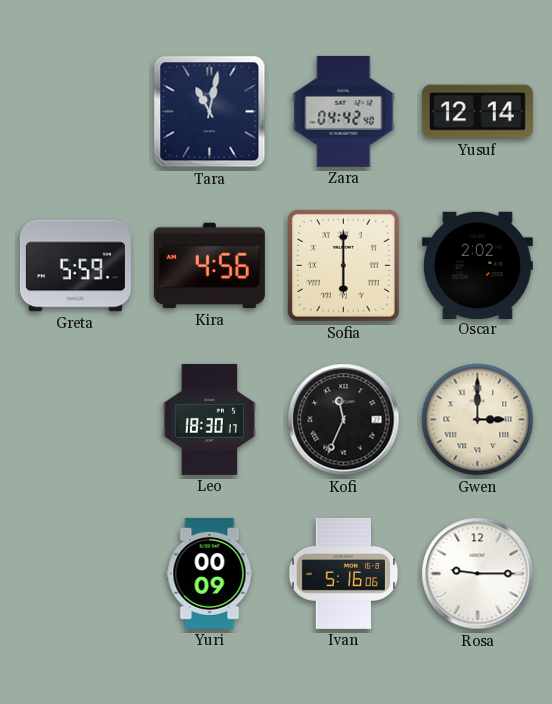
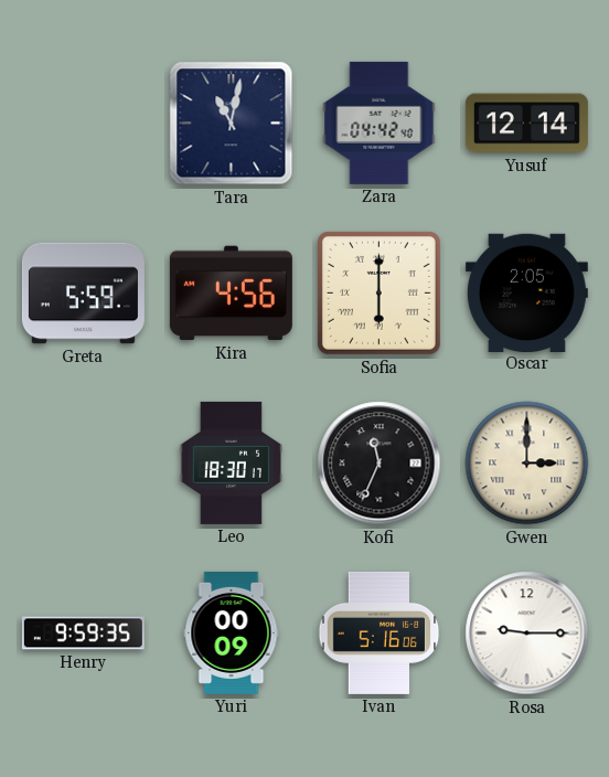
Oscar: 2:02 -> 2:05 (526, 292)
Henry: none -> 9:59 (83, 634)
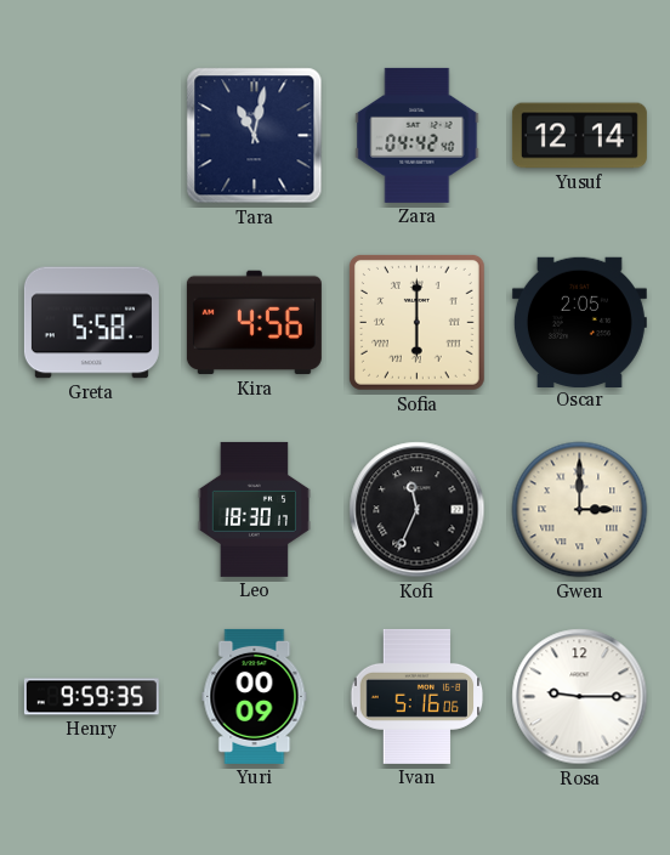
Greta: 5:59 -> 5:58 (91, 323)
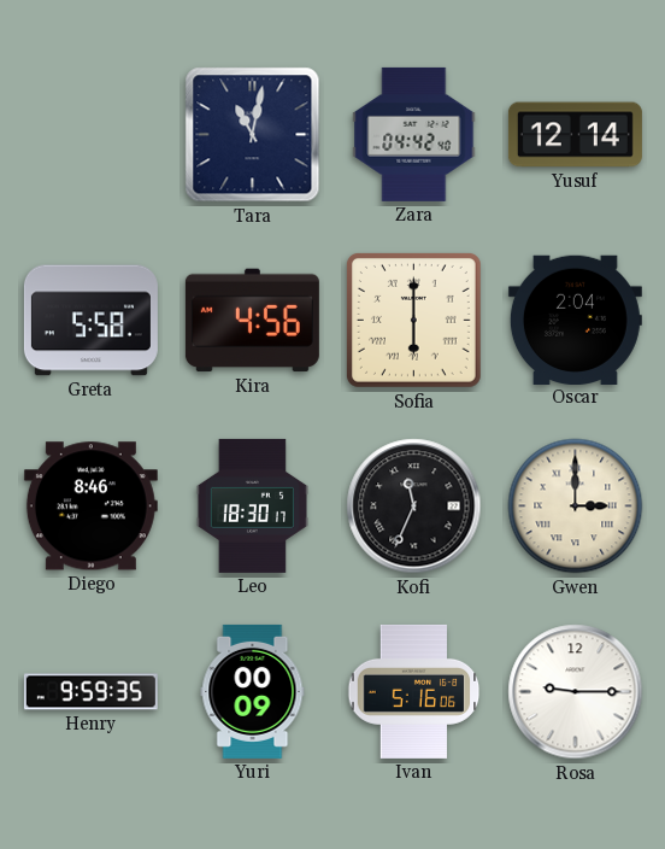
Oscar: 2:05 -> 2:04 (575, 320)
Diego: none -> 8:46 (90, 507)
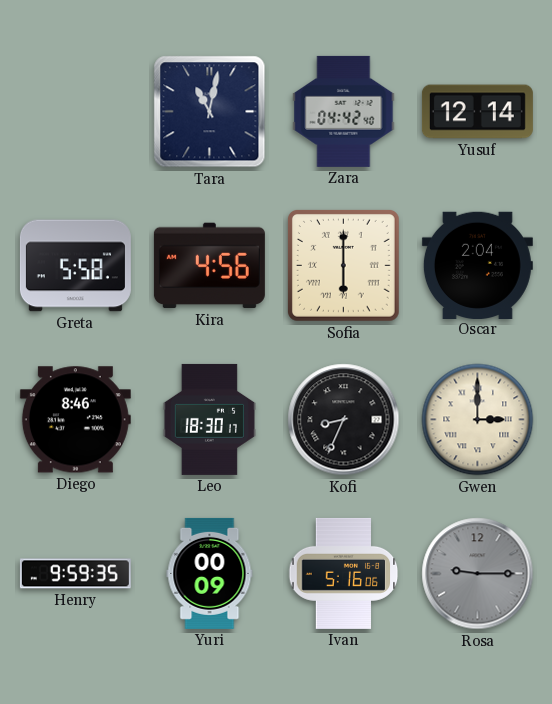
Kofi: 11:34 -> 8:34 (344, 420)
Rosa dial: white -> grey (478, 574)
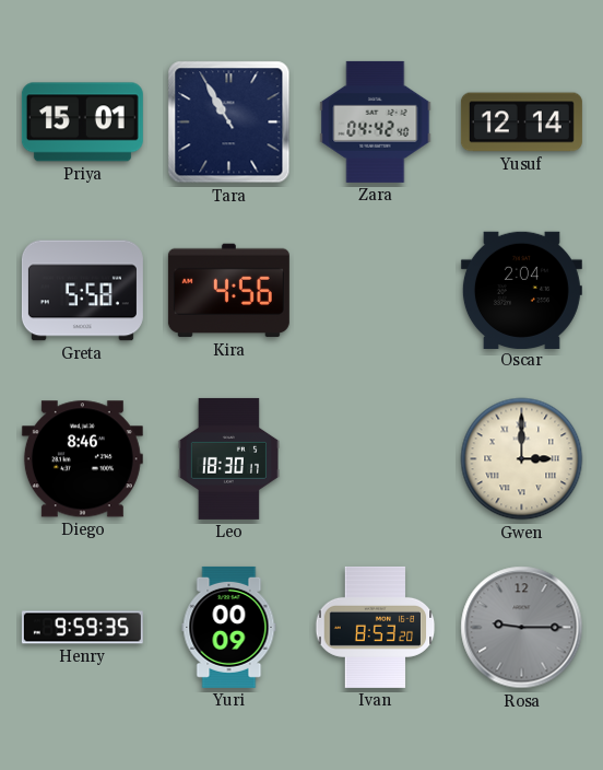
Priya: none -> 15:01 (82, 122)
Tara: 11:02 -> 10:55 (229, 122)
Sofia: 6:00 -> none (343, 265)
Kofi: 8:34 -> none (344, 420)
Ivan: 5:16 -> 8:53 (376, 627)
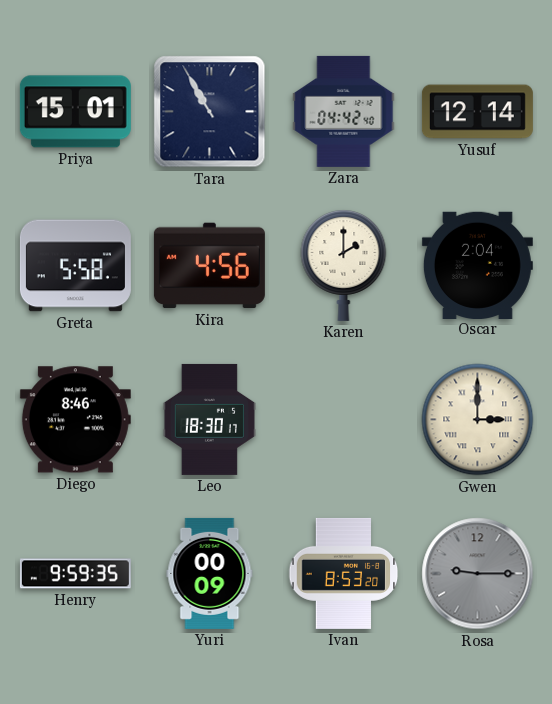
Karen: none -> 2:00 (344, 266)
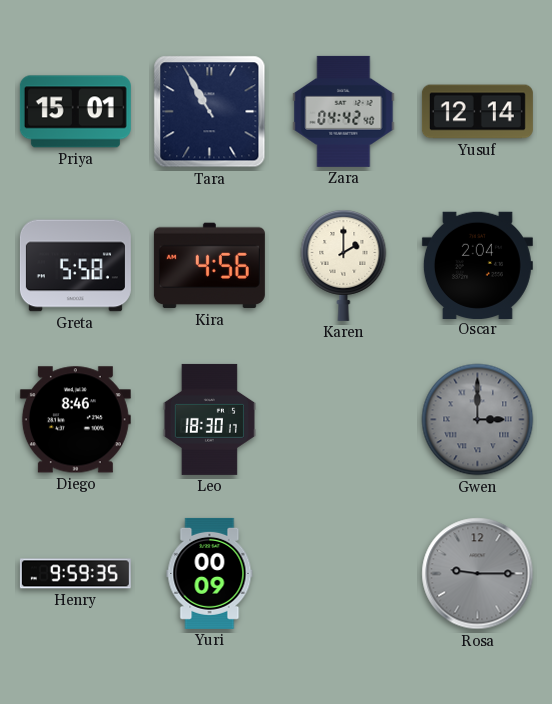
Gwen dial: cream -> grey (478, 420)
Ivan: 8:53 -> none (344, 573)
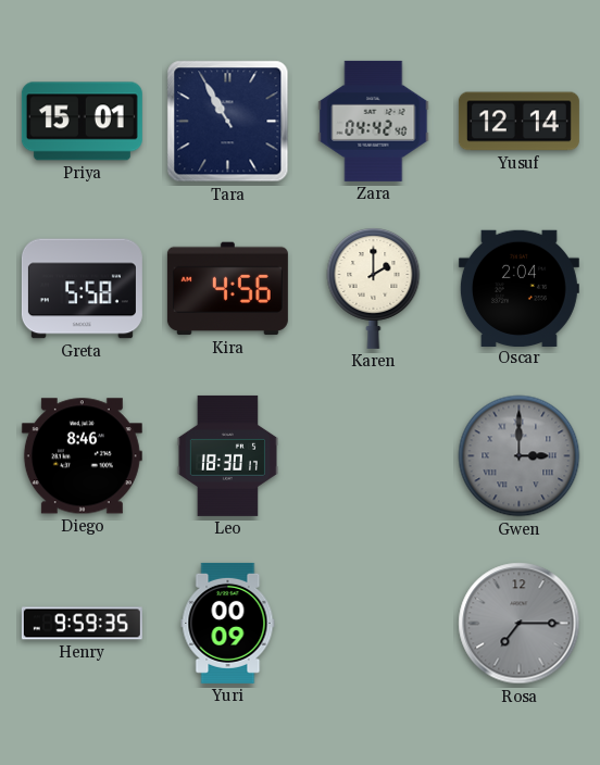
Rosa: 9:15 -> 7:15 (520, 624)
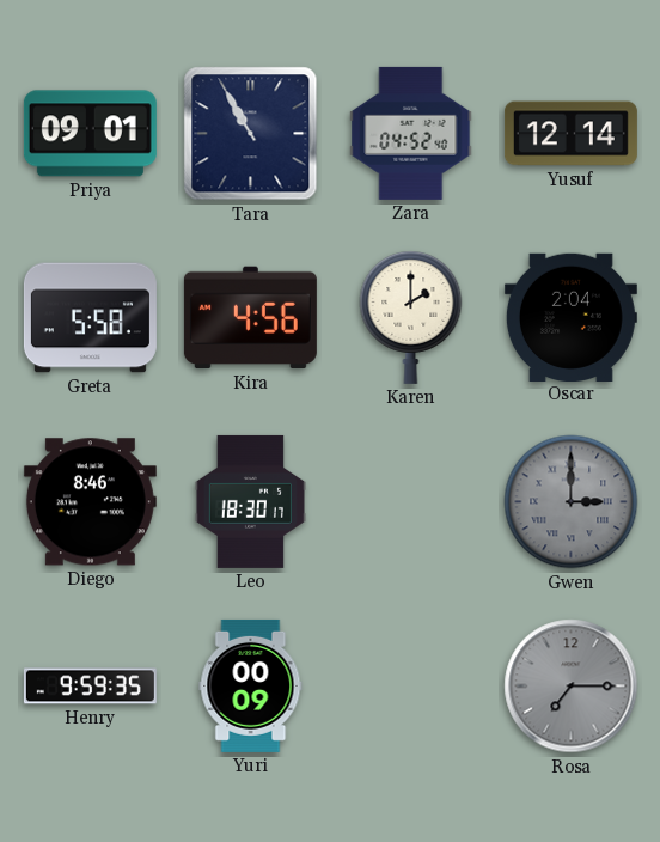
Priya: 15:01 -> 09:01 (90, 134)
Zara: 04:42 -> 04:52 (411, 133)
